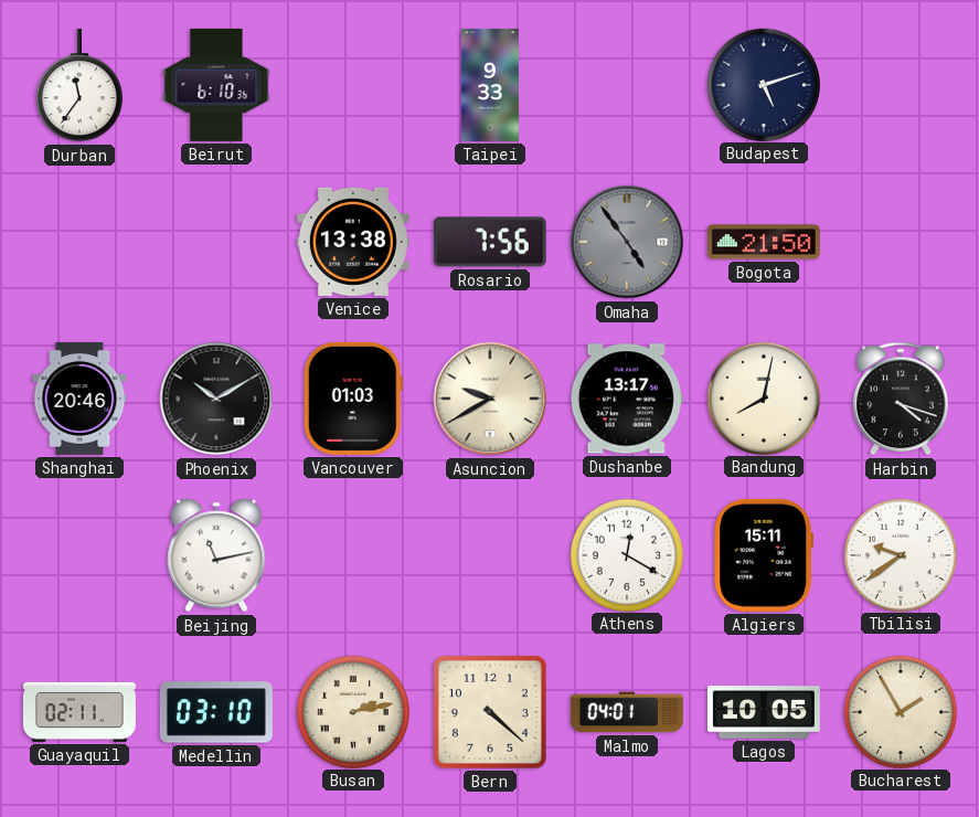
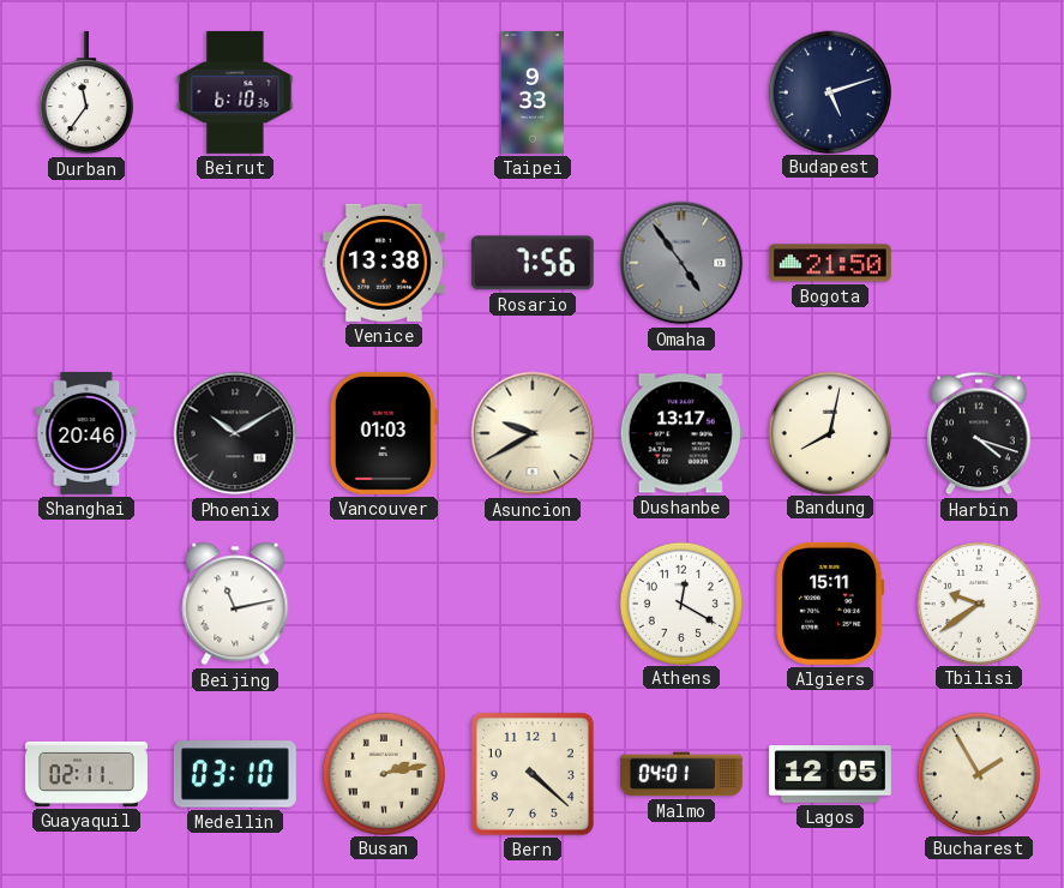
Lagos: 10:05 -> 12:05 (830, 774)
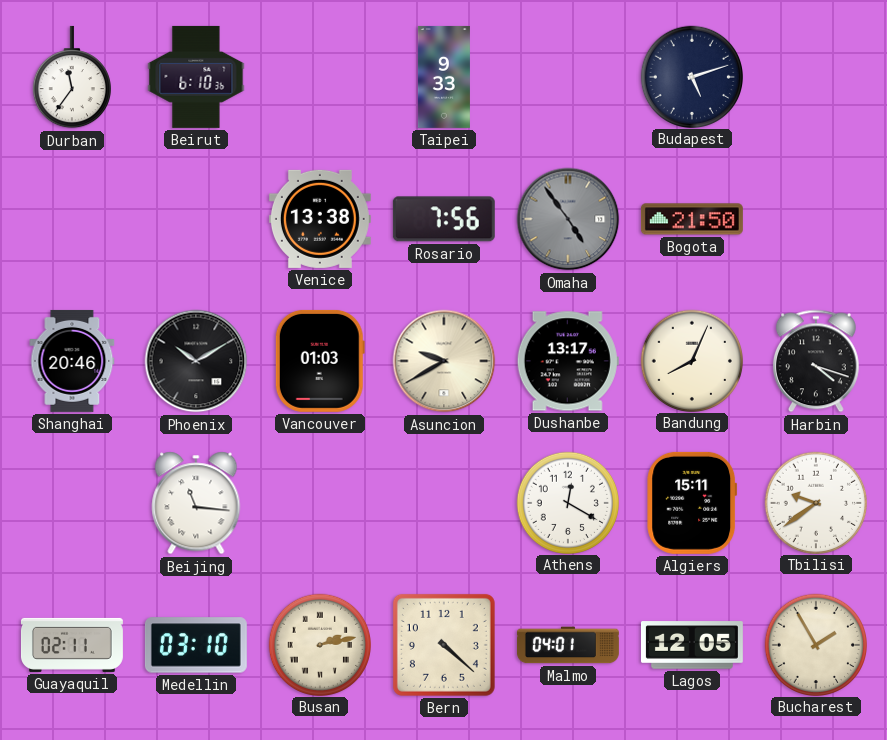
Bandung: 8:02 -> 8:04 (691, 360)
Beijing: 11:13 -> 11:16 (196, 503)
